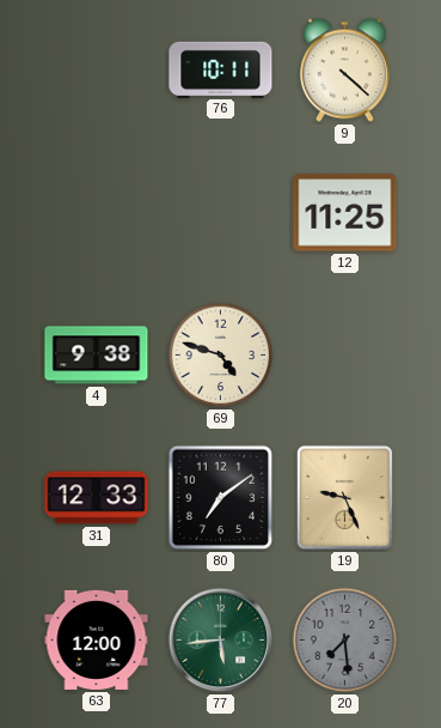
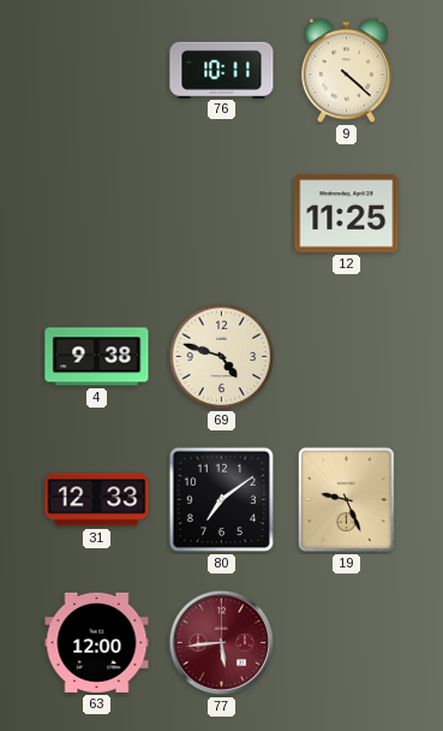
77 dial: green -> burgundy (222, 643)
20: 7:29 -> none (345, 641)
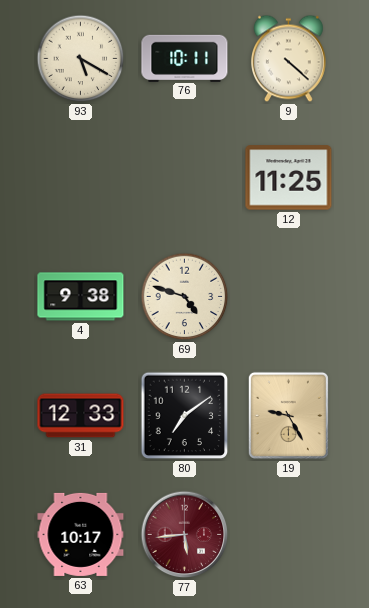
93: none -> 5:20 (81, 59)
19: 9:26 -> 9:25 (288, 415)
63: 12:00 -> 10:17 (81, 534)
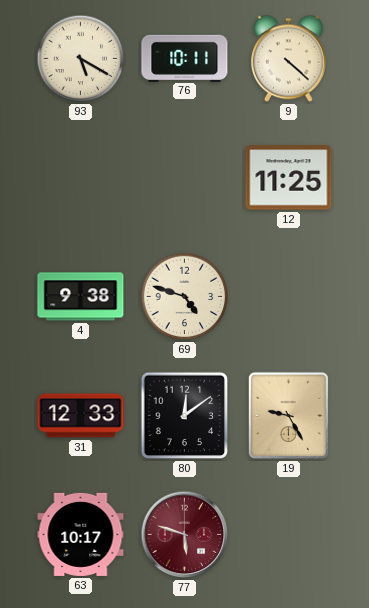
80: 7:09 -> 12:09 (185, 416)
77: 5:44 -> 5:48 (185, 535)
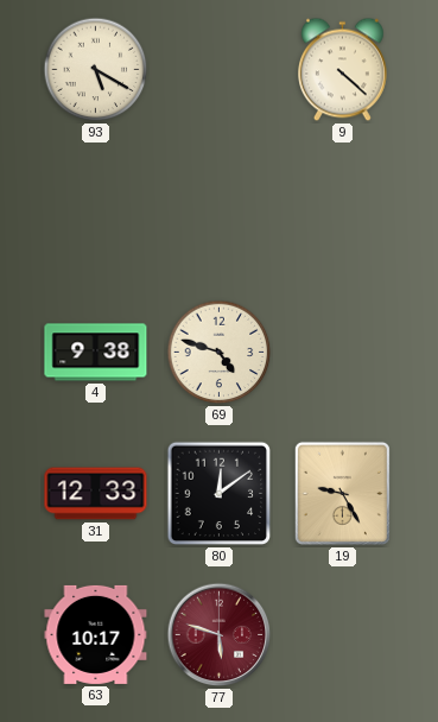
76: 10:11 -> none (185, 58)
12: 11:25 -> none (289, 178)
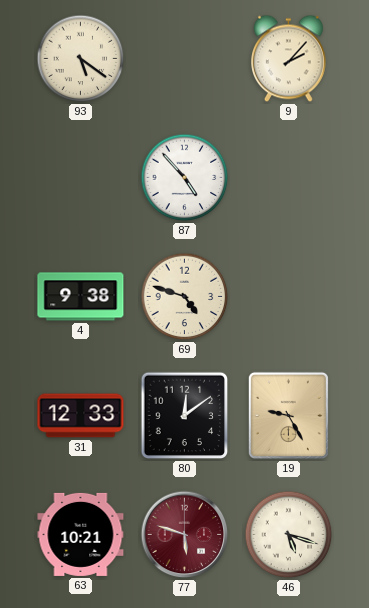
93: 5:20 -> 5:21 (81, 59)
9: 4:22 -> 2:07 (289, 59)
87: none -> 4:53 (185, 178)
63: 10:17 -> 10:21 (81, 534)
46: none -> 5:18 (289, 535)
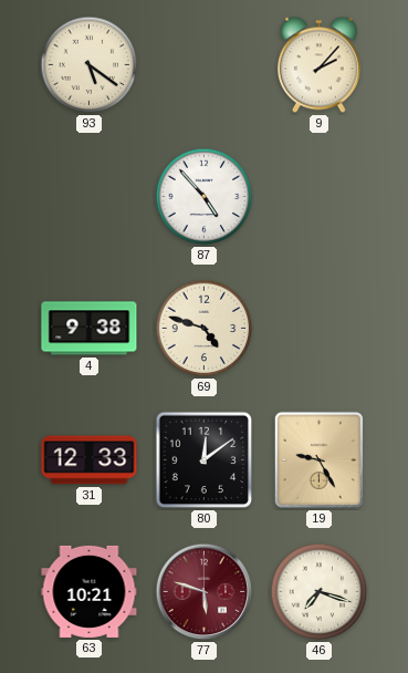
46: 5:18 -> 7:18 (320, 592)
